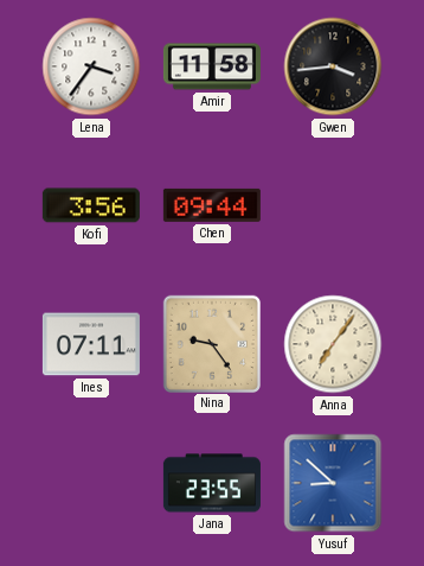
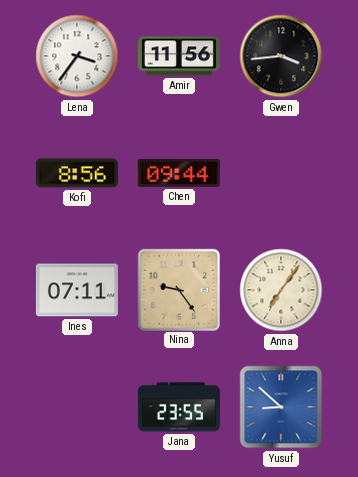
Amir: 11:58 -> 11:56 (179, 56)
Kofi: 3:56 -> 8:56 (77, 173)
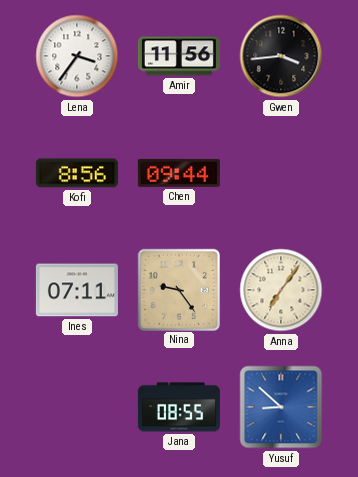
Jana: 23:55 -> 08:55 (179, 407)
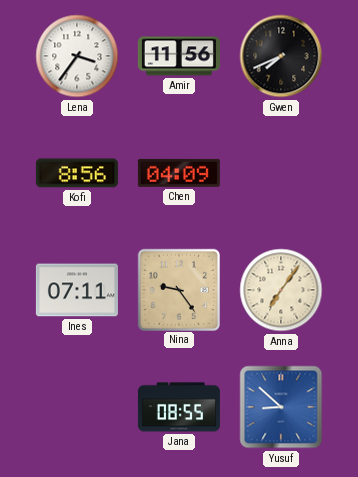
Gwen: 3:44 -> 7:41 (281, 56)
Chen: 09:44 -> 04:09 (179, 173)
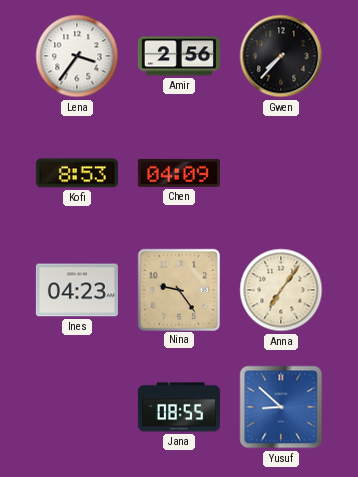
Amir: 11:56 -> 2:56 (179, 56)
Gwen: 7:41 -> 7:37 (281, 56)
Kofi: 8:56 -> 8:53 (77, 173)
Ines: 07:11 -> 04:23 (77, 290)
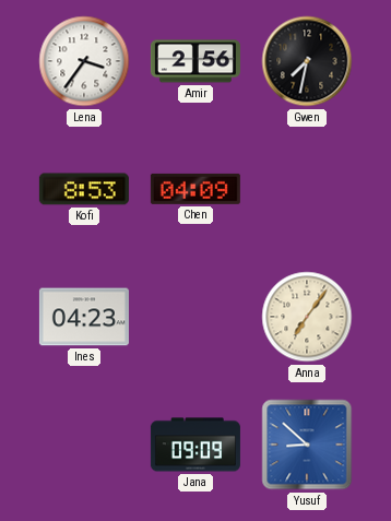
Gwen: 7:37 -> 7:32 (307, 61)
Nina: 9:24 -> none (178, 289)
Jana: 08:55 -> 09:09 (195, 445)
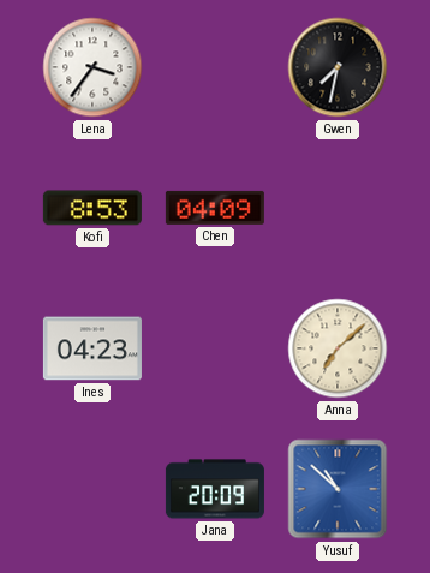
Amir: 2:56 -> none (195, 61)
Anna: 7:06 -> 7:08 (338, 348)
Jana: 09:09 -> 20:09 (215, 489)
Yusuf: 8:52 -> 10:52 (338, 489)
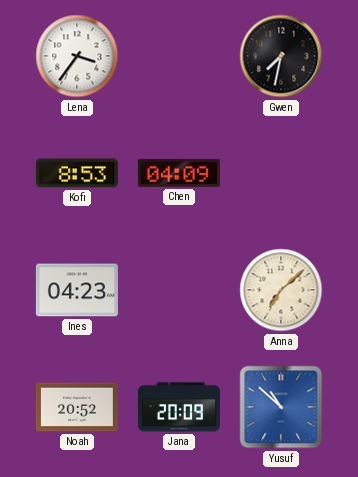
Noah: none -> 20:52 (77, 407)
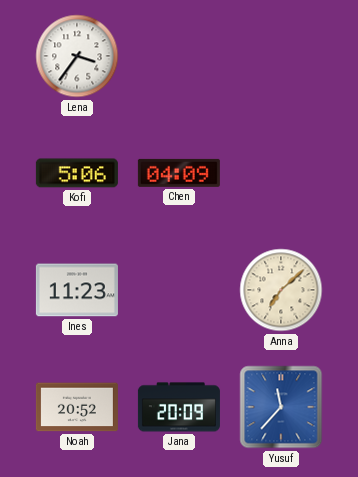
Gwen: 7:32 -> none (281, 56)
Kofi: 8:53 -> 5:06 (77, 173)
Ines: 04:23 -> 11:23 (77, 290)
Yusuf: 10:52 -> 11:37 (281, 407)
